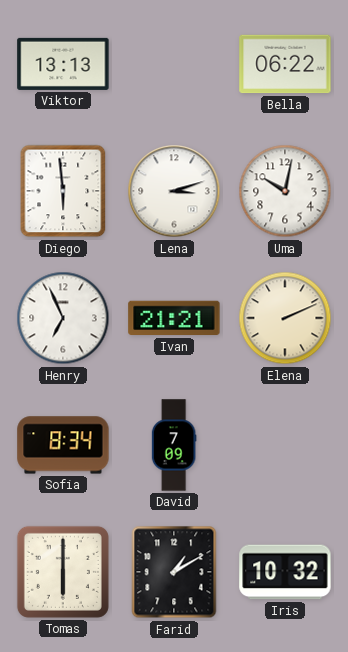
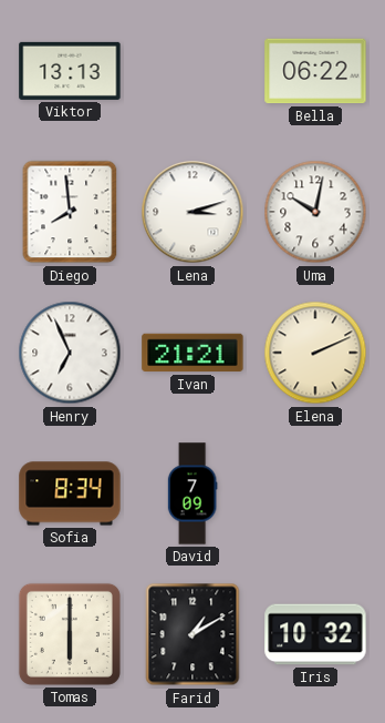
Diego: 5:59 -> 7:59 (70, 212)
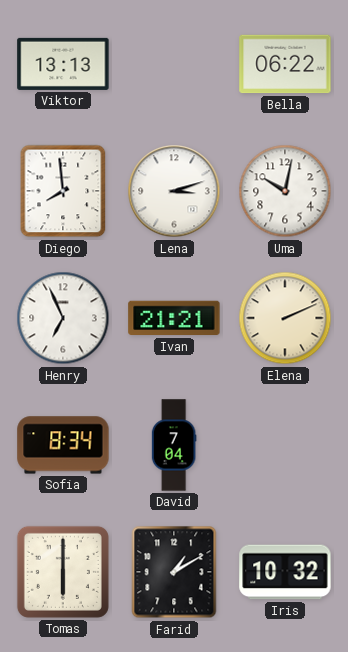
David: 7:09 -> 7:04 (174, 445)
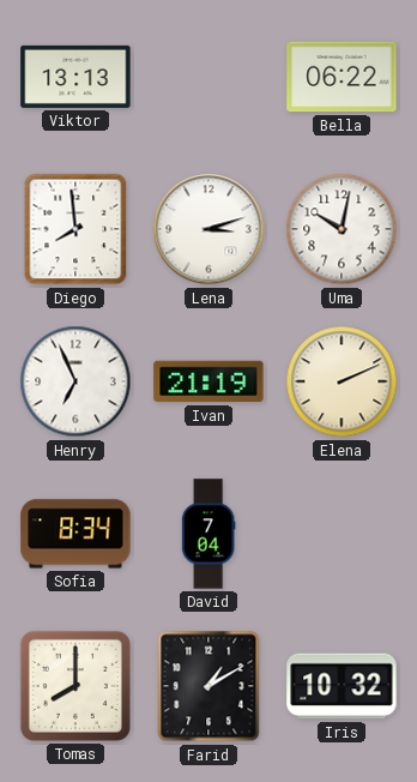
Ivan: 21:21 -> 21:19 (208, 381)
Tomas: 6:00 -> 8:00 (75, 686)
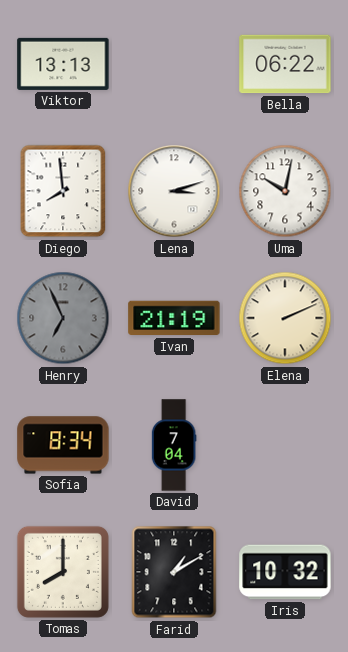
Henry dial: white -> grey (63, 318)
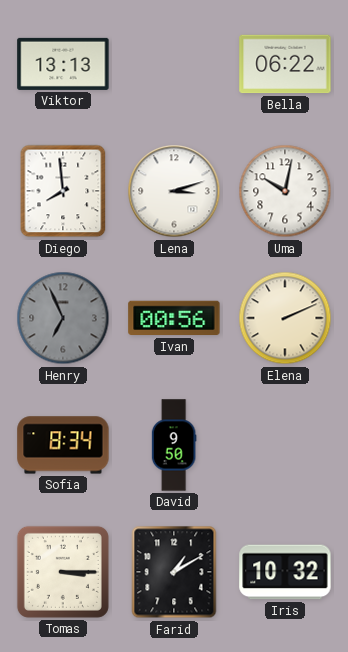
Ivan: 21:19 -> 00:56 (174, 318)
David: 7:04 -> 9:50 (174, 445)
Tomas: 8:00 -> 3:15 (63, 572)
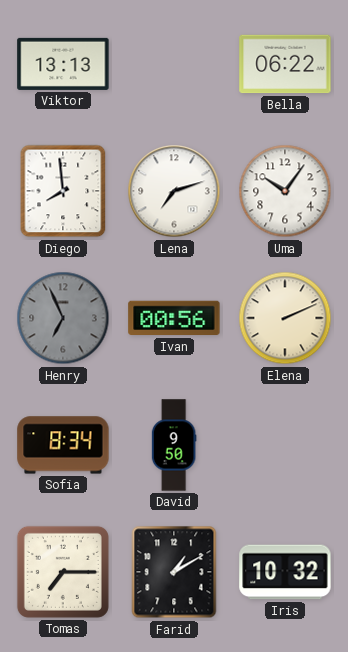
Lena: 3:12 -> 7:12 (174, 191)
Uma: 10:02 -> 10:06 (285, 191)
Tomas: 3:15 -> 7:15 (63, 572)
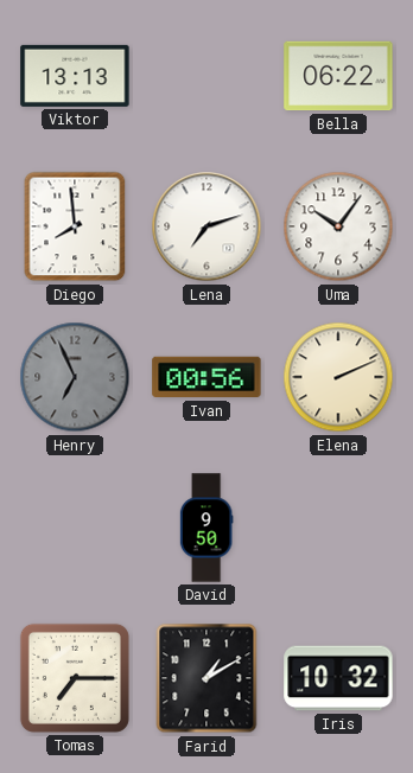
Sofia: 8:34 -> none (63, 445)
